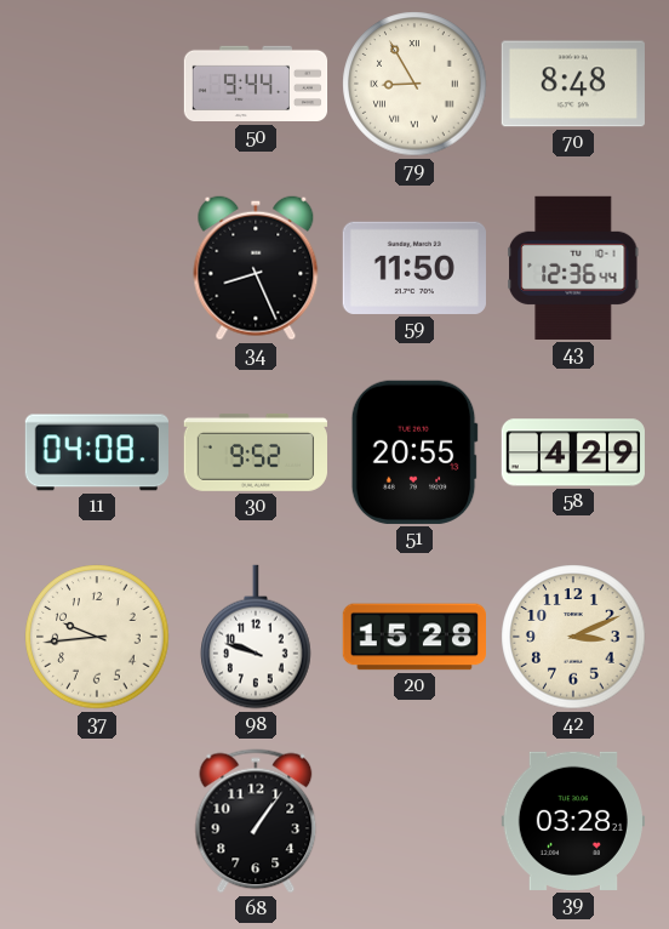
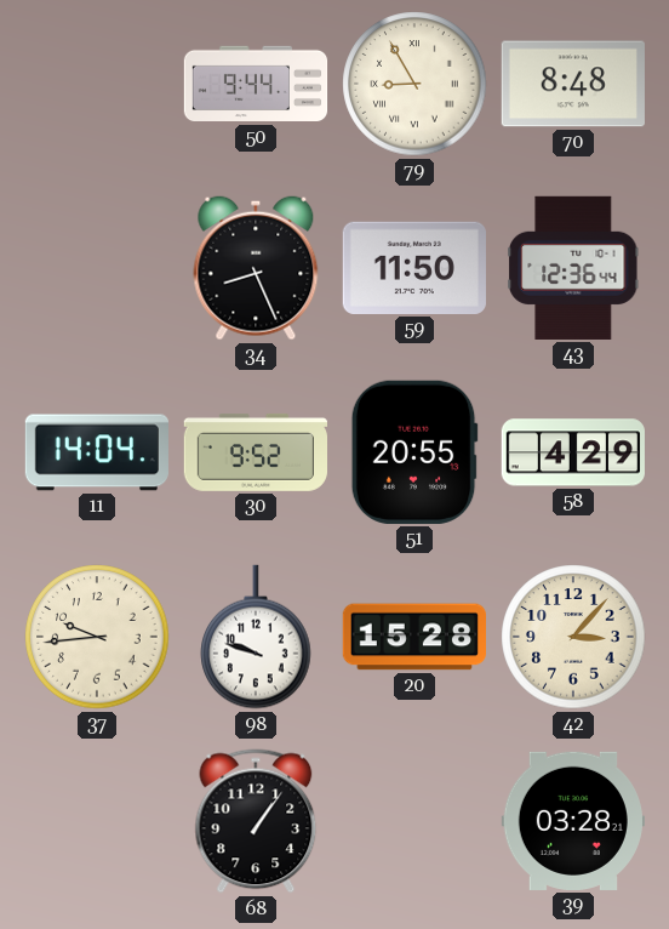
11: 04:08 -> 14:04 (97, 452)
42: 3:11 -> 3:07 (573, 637)
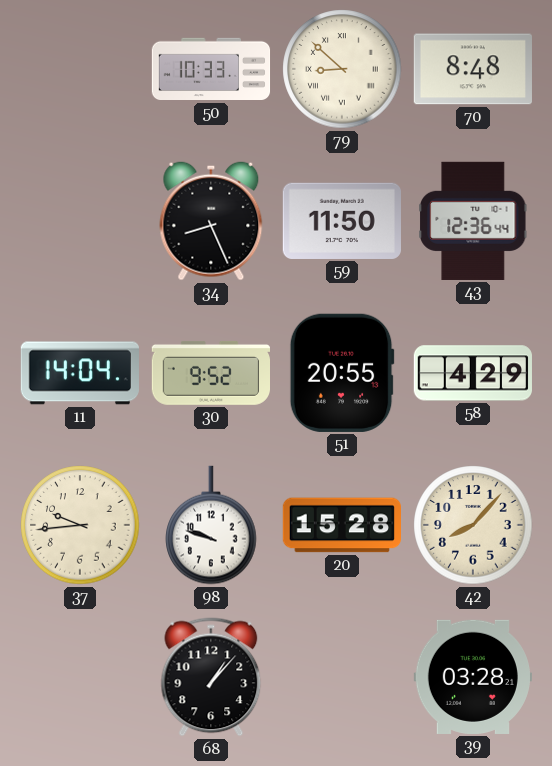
50: 9:44 -> 10:33 (211, 69)
79: 8:55 -> 8:52 (342, 69)
42: 3:07 -> 8:07 (473, 525)
68: 1:06 -> 1:07 (211, 677)
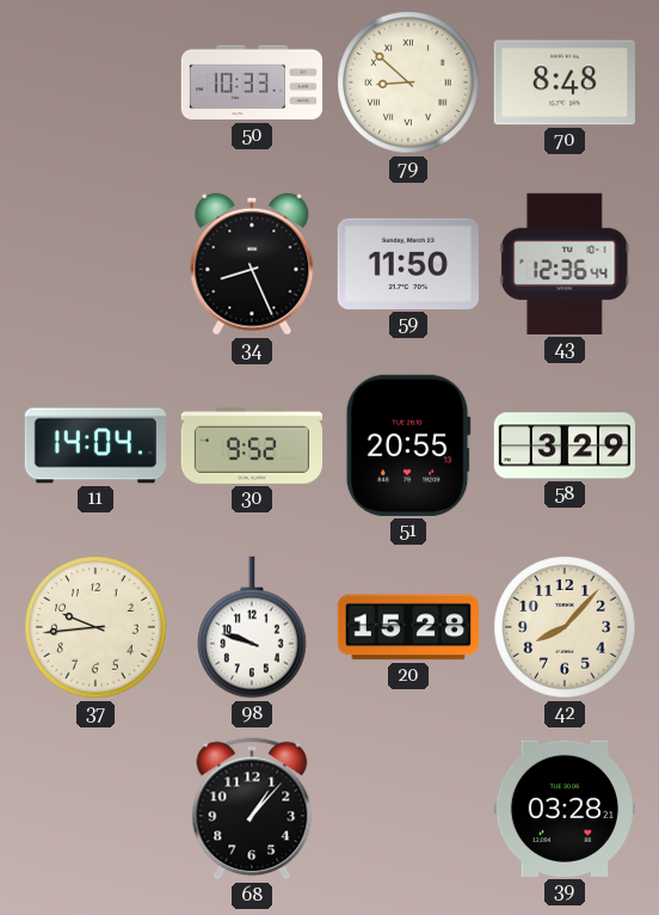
58: 4:29 -> 3:29 (565, 446)
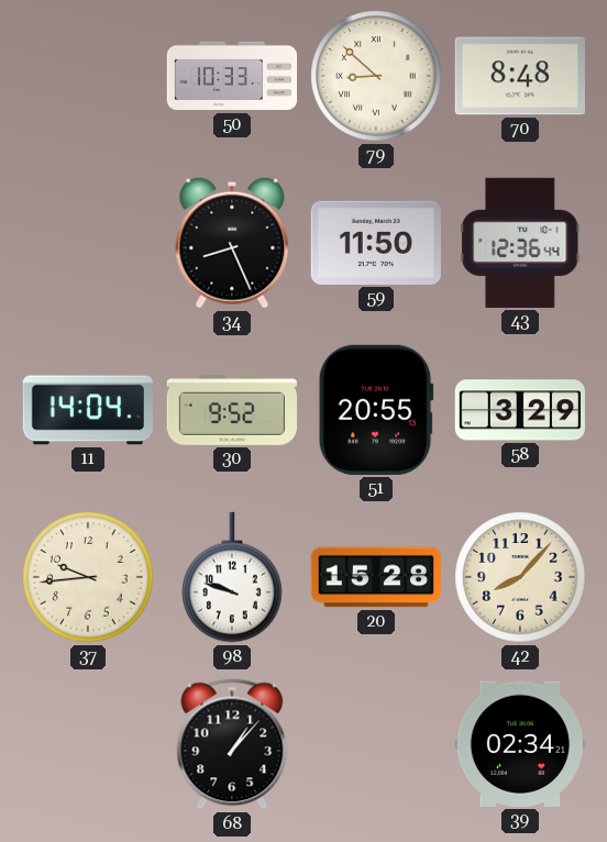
39: 03:28 -> 02:34 (520, 744)
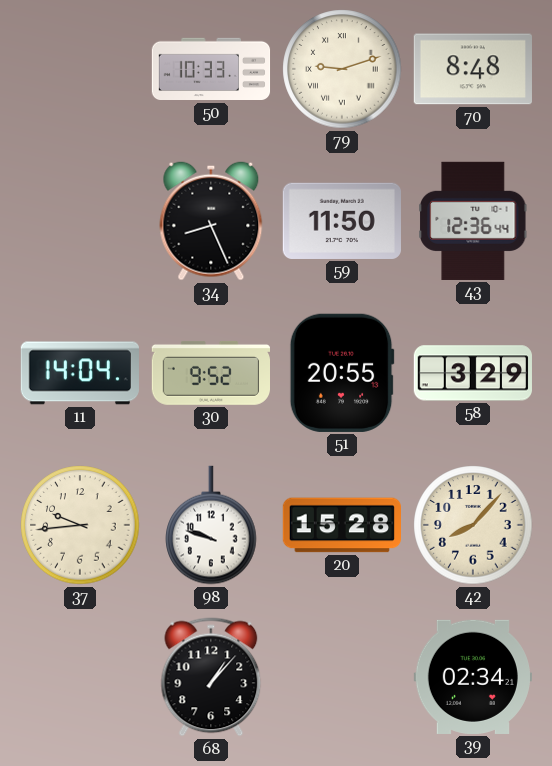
79: 8:52 -> 9:12 (342, 69)
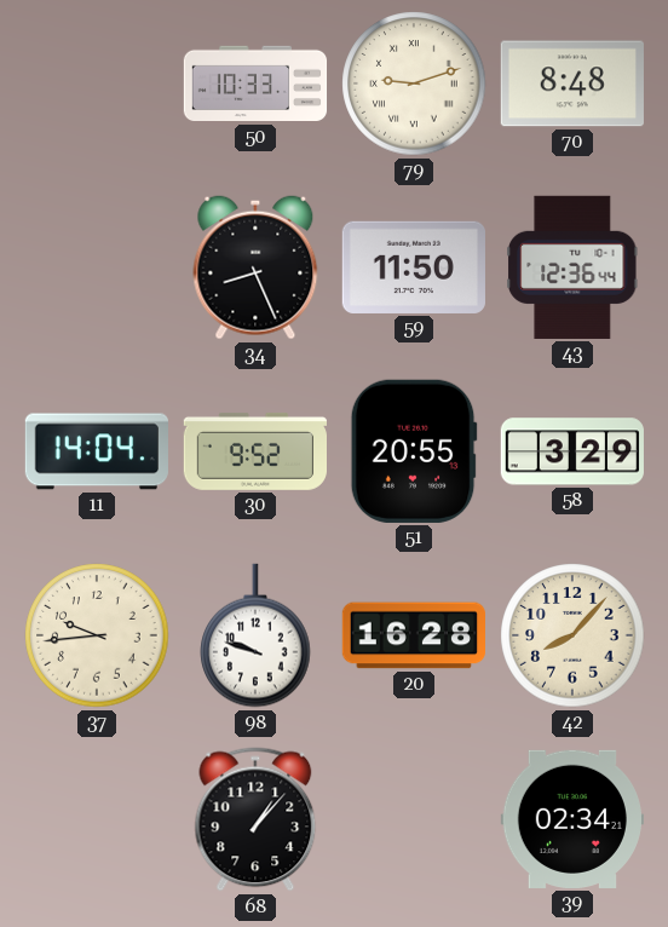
20: 15:28 -> 16:28 (413, 635)
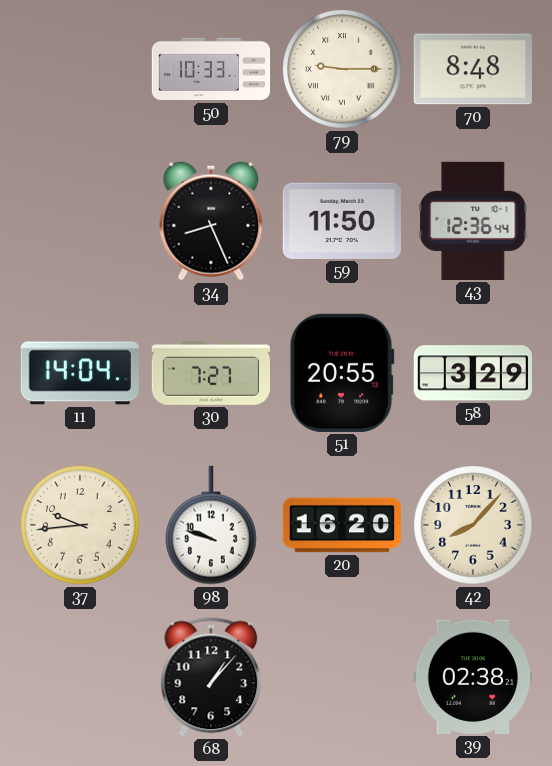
79: 9:12 -> 9:15 (342, 69)
30: 9:52 -> 7:27 (210, 373)
20: 16:28 -> 16:20 (341, 525)
39: 02:34 -> 02:38 (473, 677)
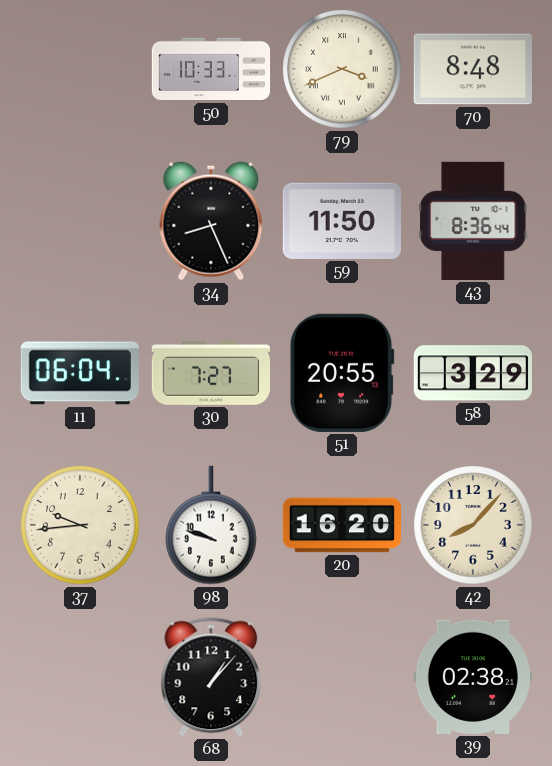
79: 9:15 -> 3:41 (342, 69)
43: 12:36 -> 8:36 (474, 221)
11: 14:04 -> 06:04 (80, 373)
